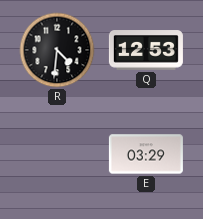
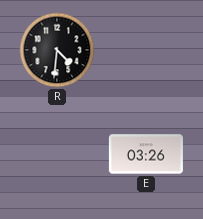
Q: 12:53 -> none (146, 50)
E: 03:29 -> 03:26 (146, 154)
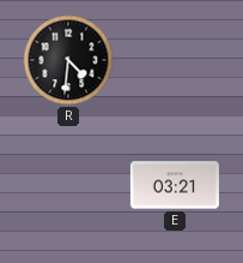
E: 03:26 -> 03:21 (175, 185)
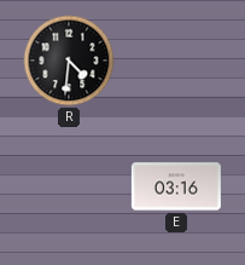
E: 03:21 -> 03:16 (176, 186)
